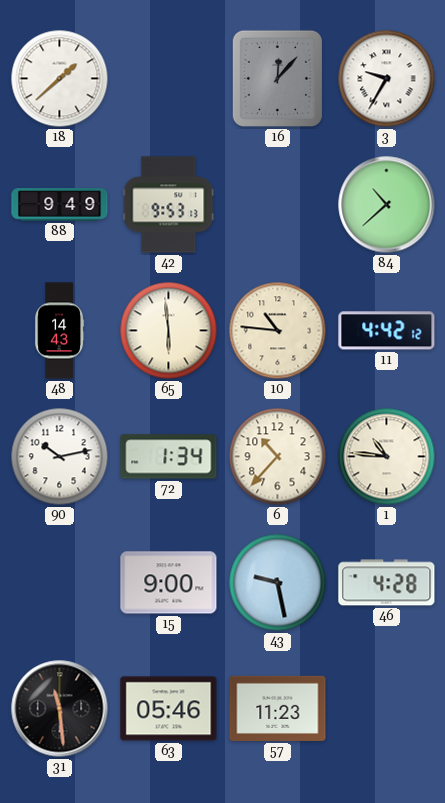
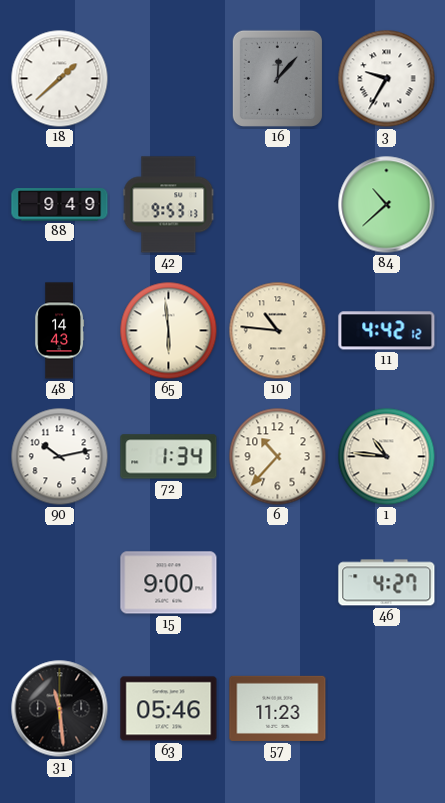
43: 9:28 -> none (278, 583)
46: 4:28 -> 4:27 (387, 583)
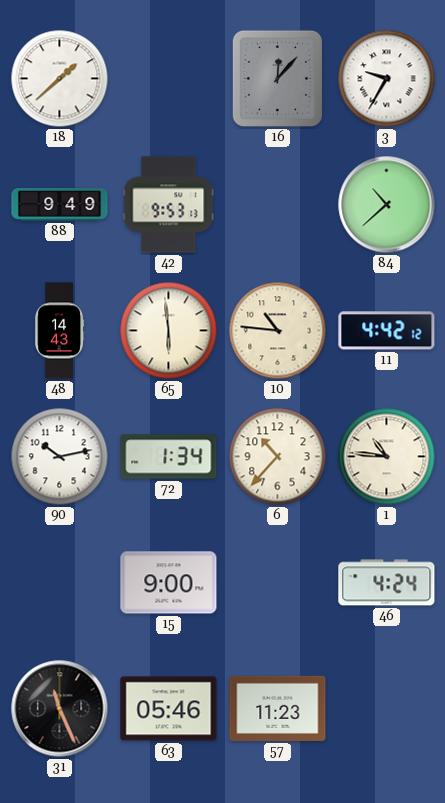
46: 4:27 -> 4:24 (387, 583)
31: 11:29 -> 11:26 (60, 709)
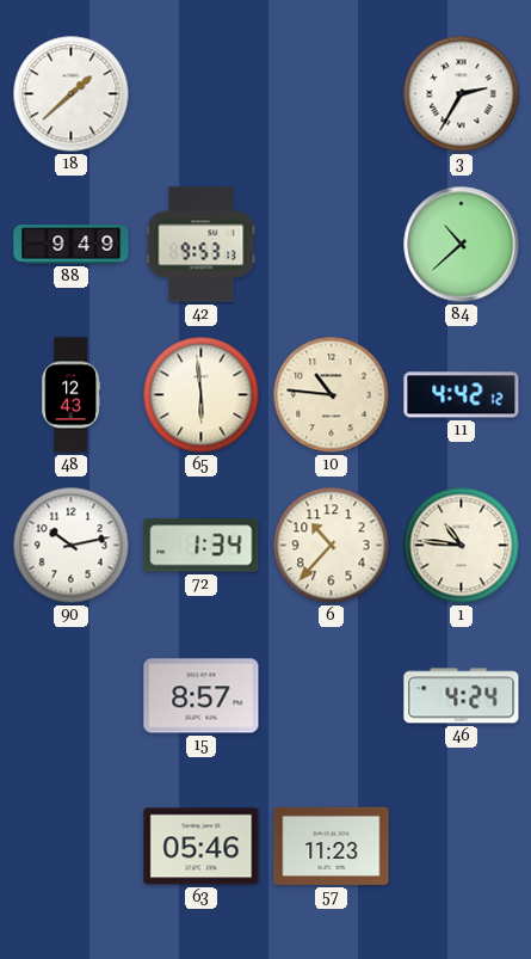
16: 12:07 -> none (277, 78)
3: 9:35 -> 2:35 (462, 94)
48: 14:43 -> 12:43 (72, 395)
15: 9:00 -> 8:57 (202, 696)
31: 11:26 -> none (60, 709)
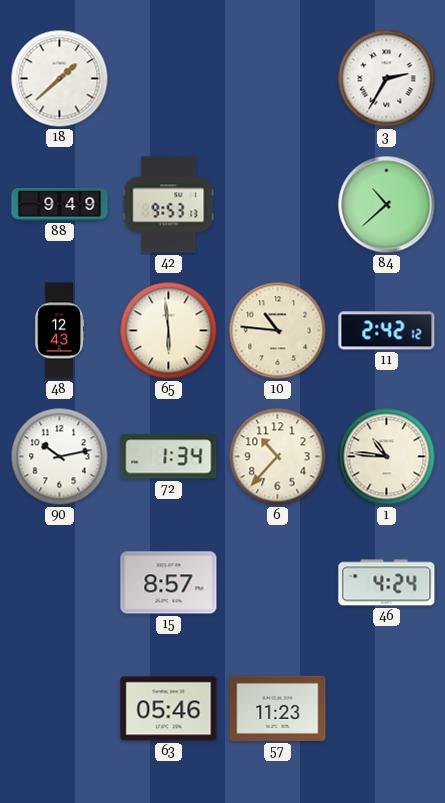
11: 4:42 -> 2:42 (387, 331)
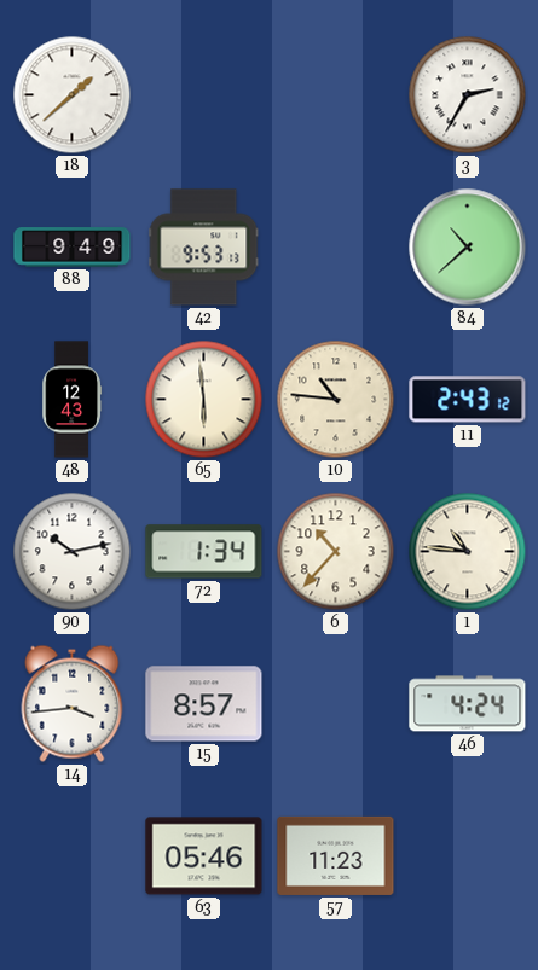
11: 2:42 -> 2:43 (468, 400)
14: none -> 3:44 (73, 703)
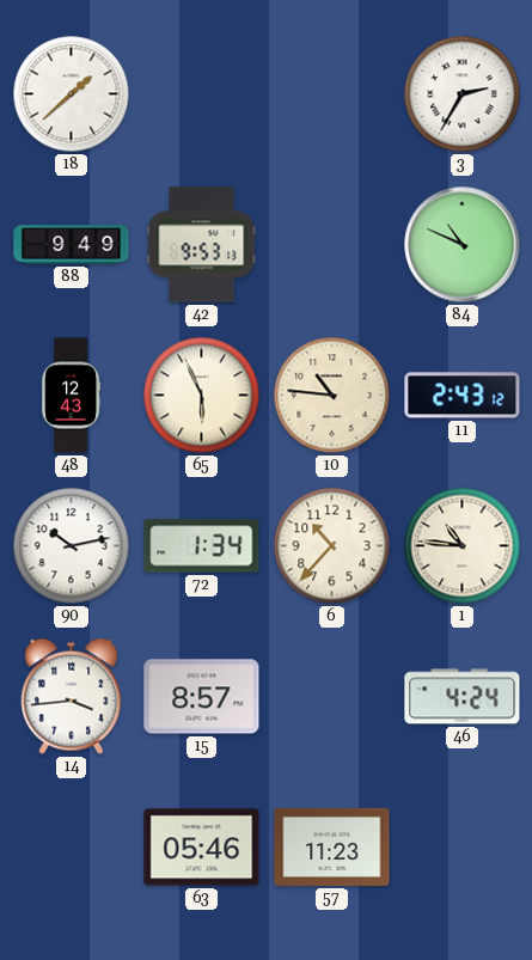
84: 10:38 -> 10:49 (463, 245)
65: 5:59 -> 5:56 (202, 396)
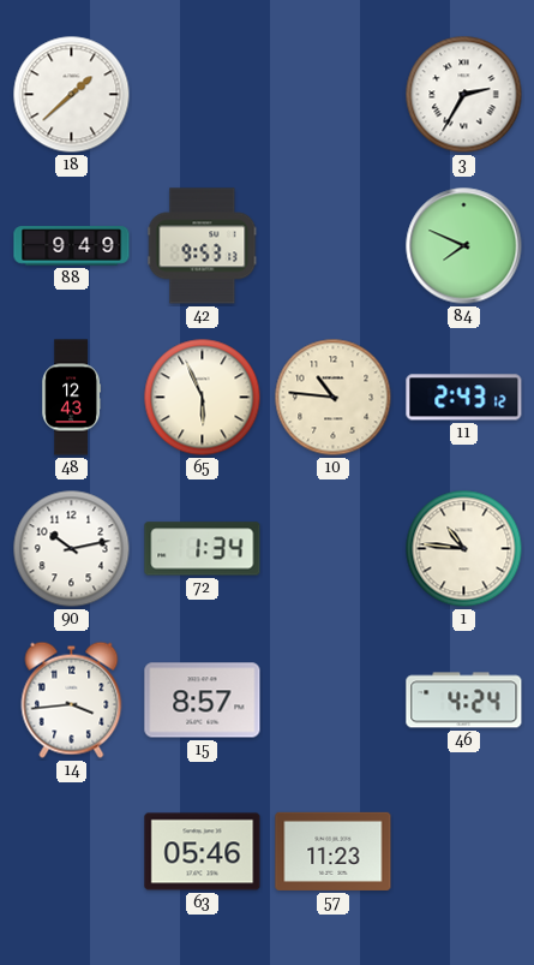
84: 10:49 -> 7:49 (464, 246)
6: 10:37 -> none (332, 546)
